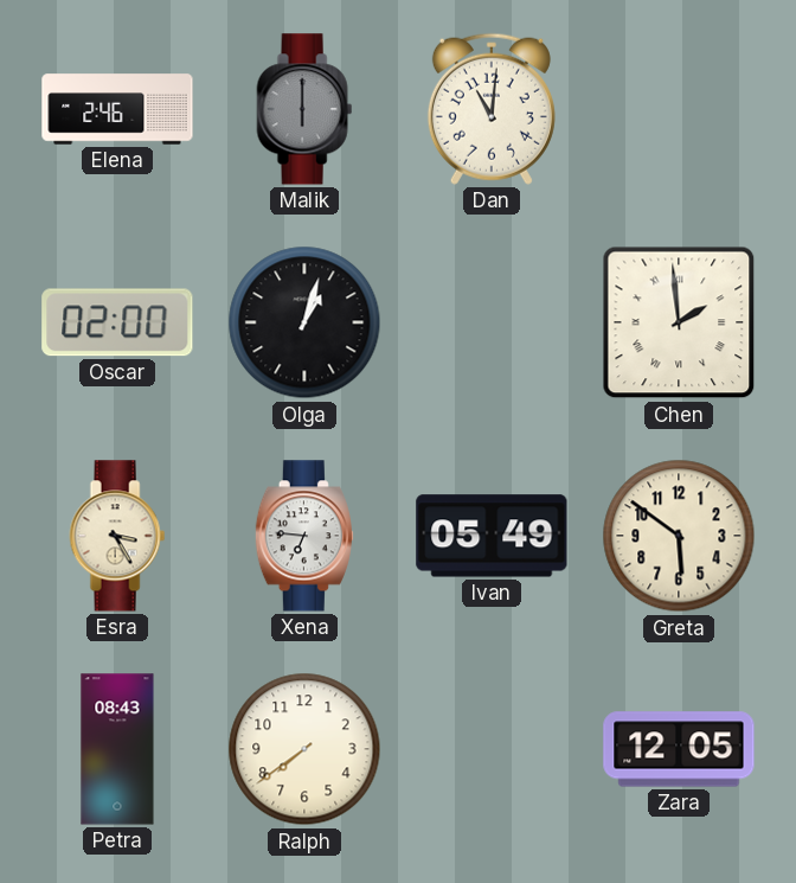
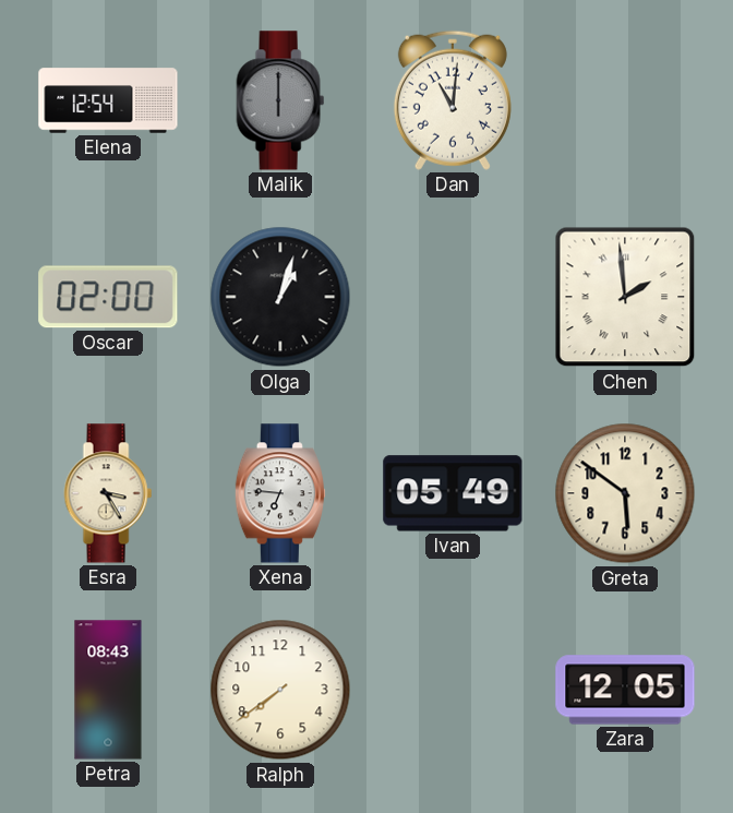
Elena: 2:46 -> 12:54 (108, 100)
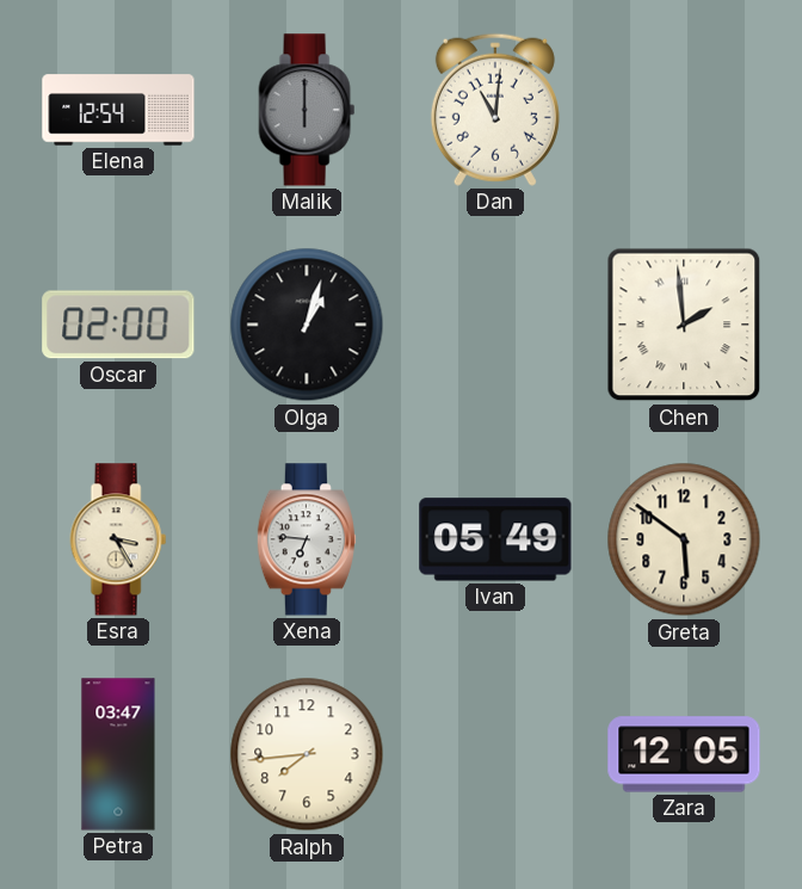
Petra: 08:43 -> 03:47 (118, 754)
Ralph: 7:39 -> 7:44 (307, 754)
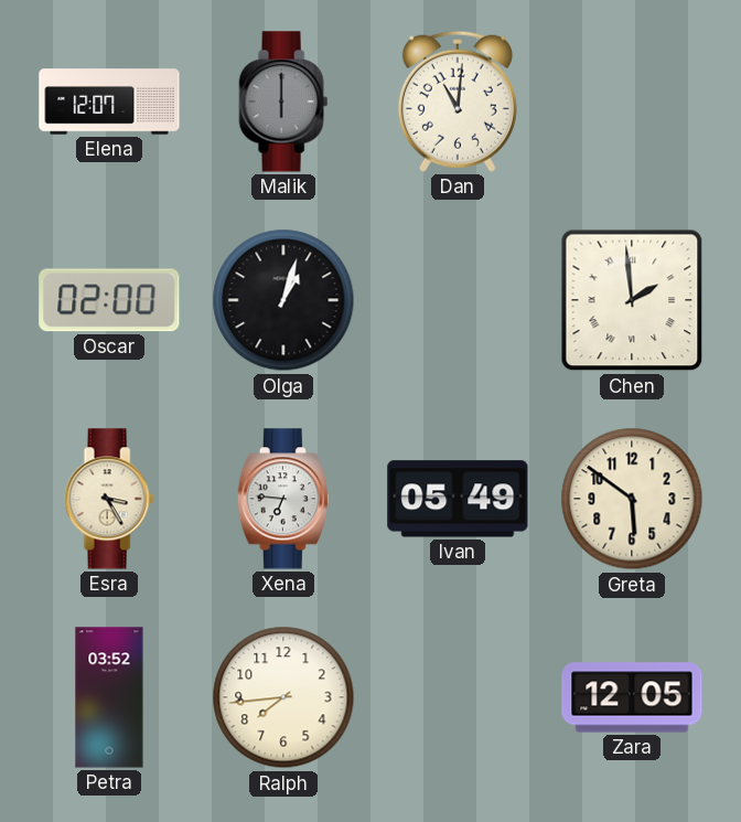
Elena: 12:54 -> 12:07 (109, 102)
Petra: 03:47 -> 03:52 (109, 697)
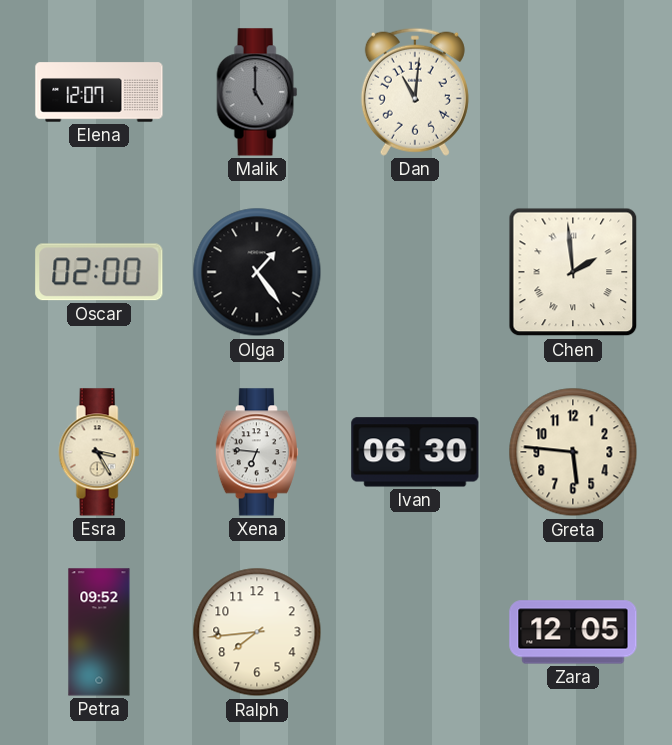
Malik: 6:00 -> 5:00 (257, 92)
Olga: 1:03 -> 1:24 (257, 272)
Ivan: 05:49 -> 06:30 (415, 452)
Greta: 5:51 -> 5:46 (573, 452)
Petra: 03:52 -> 09:52 (99, 632)
